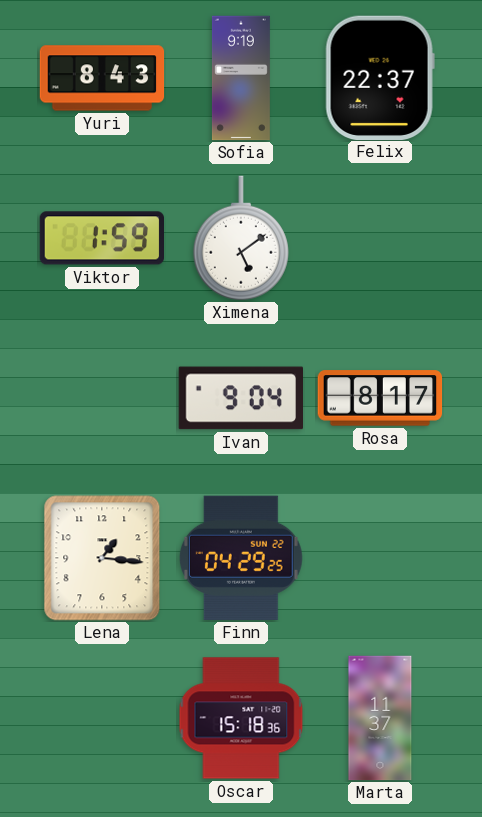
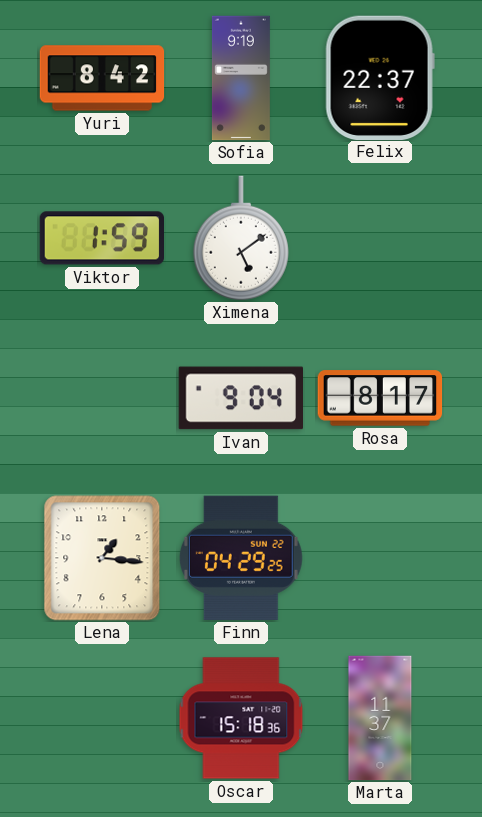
Yuri: 8:43 -> 8:42 (102, 78)
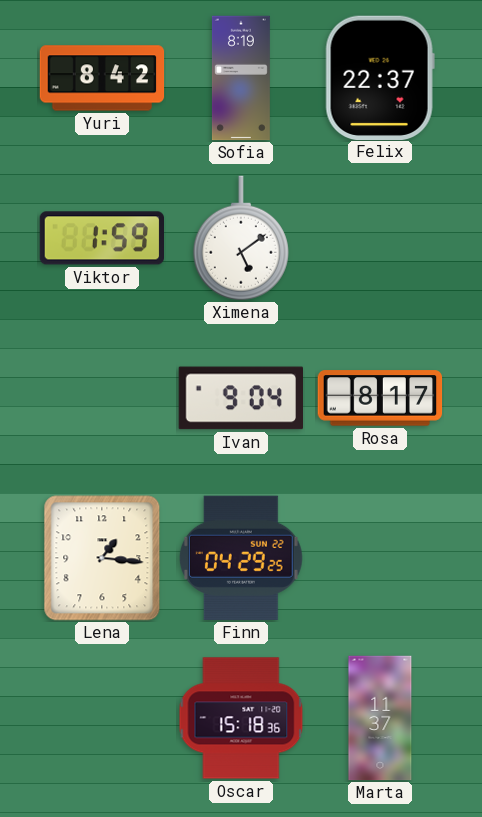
Sofia: 9:19 -> 8:19 (241, 78)
